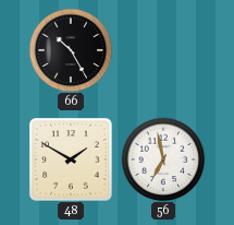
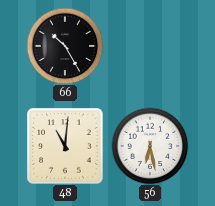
48: 1:50 -> 11:01 (65, 146)
56: 6:58 -> 6:28 (150, 146)
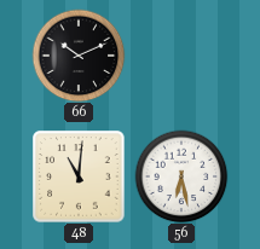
66: 10:25 -> 10:11 (79, 56)
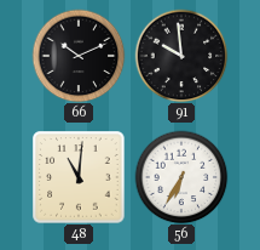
91: none -> 9:59 (181, 56)
56: 6:28 -> 6:35 (181, 177)
